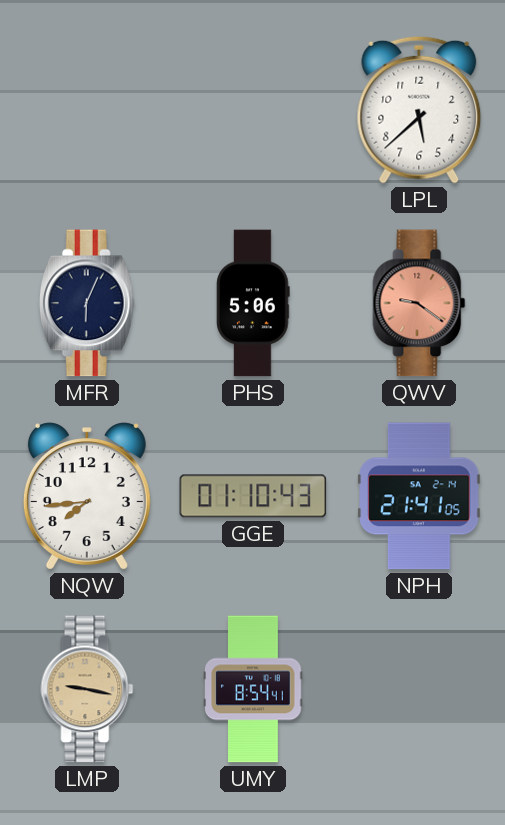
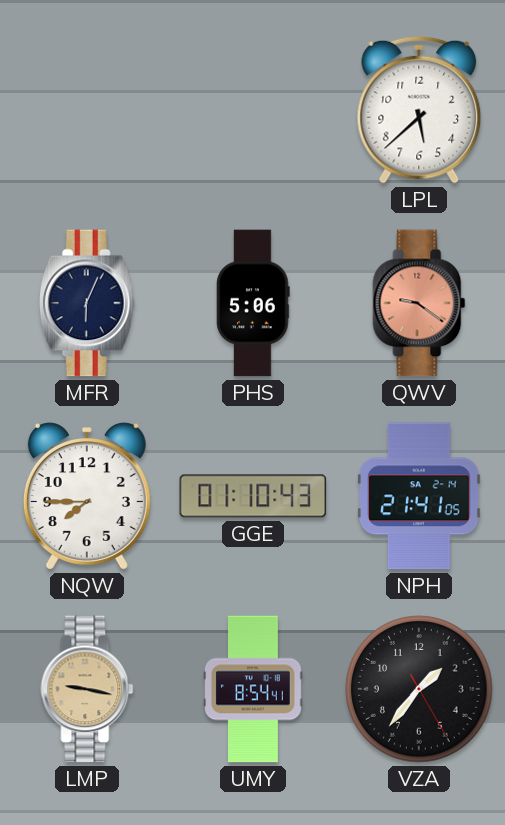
NQW: 7:44 -> 7:45 (87, 496)
VZA: none -> 1:36 (419, 689)
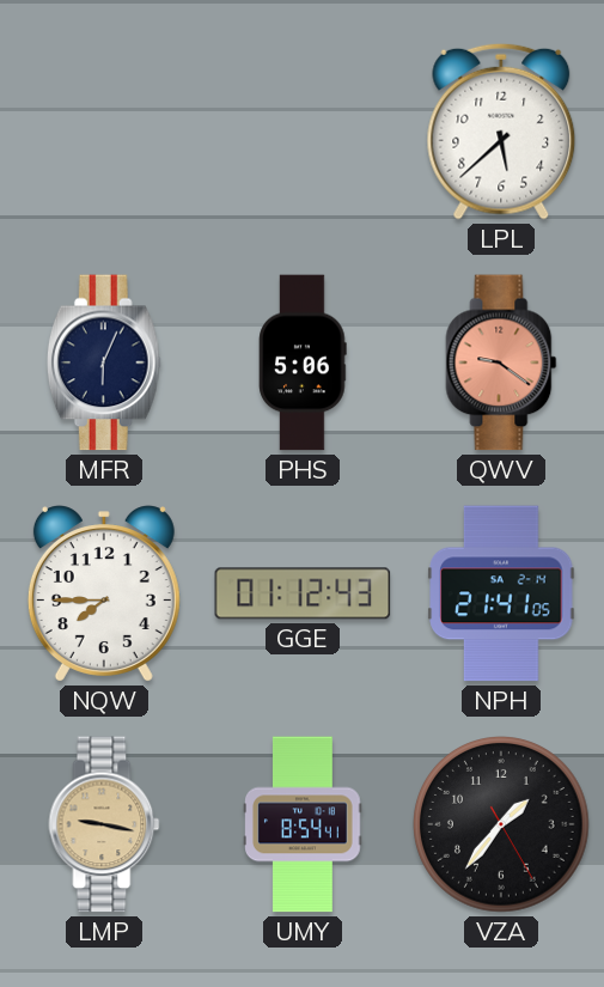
GGE: 01:10 -> 01:12 (303, 593)
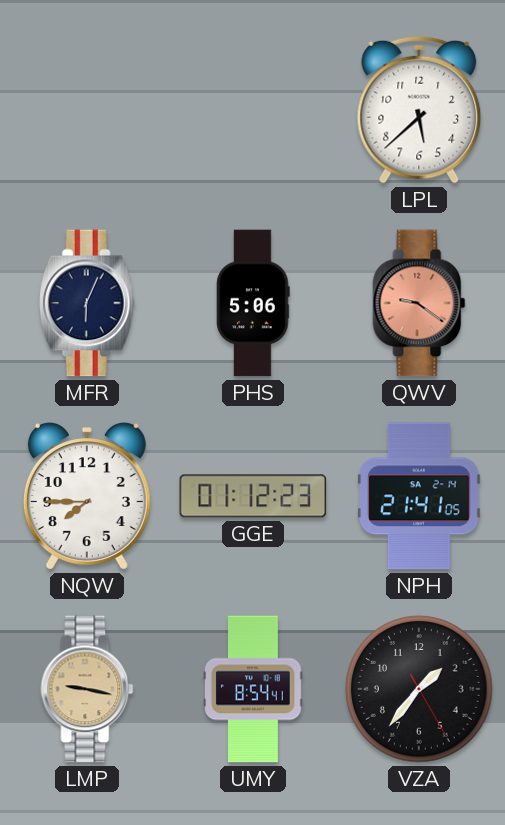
GGE: 01:12:43 -> 01:12:23 (253, 496)
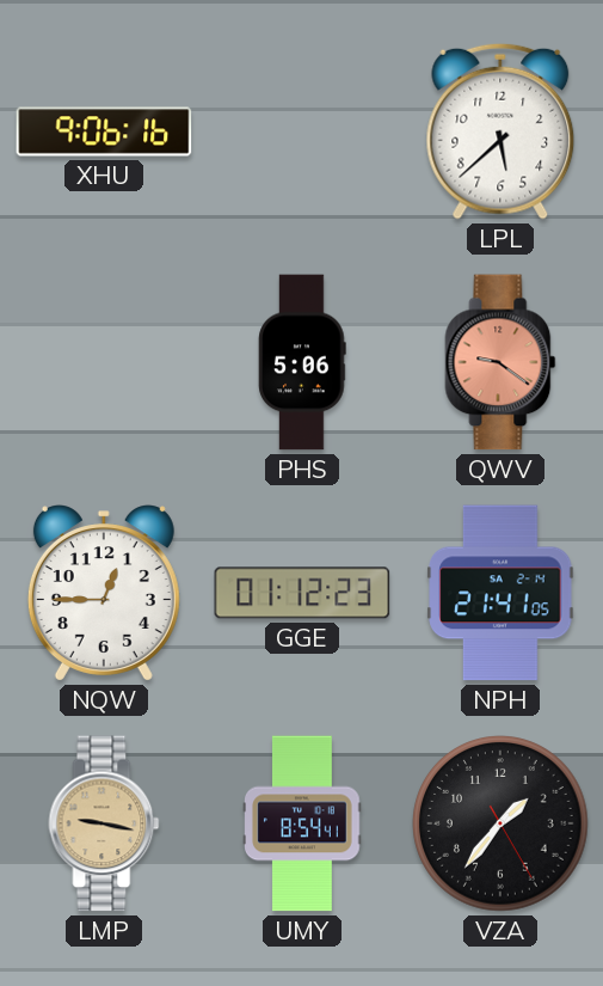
XHU: none -> 9:06 (104, 131)
MFR: 6:04 -> none (87, 303)
NQW: 7:45 -> 12:45 (104, 593)
